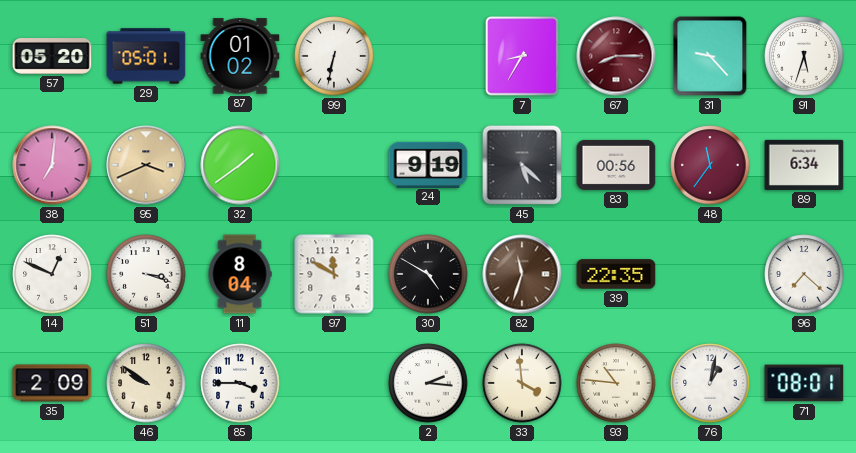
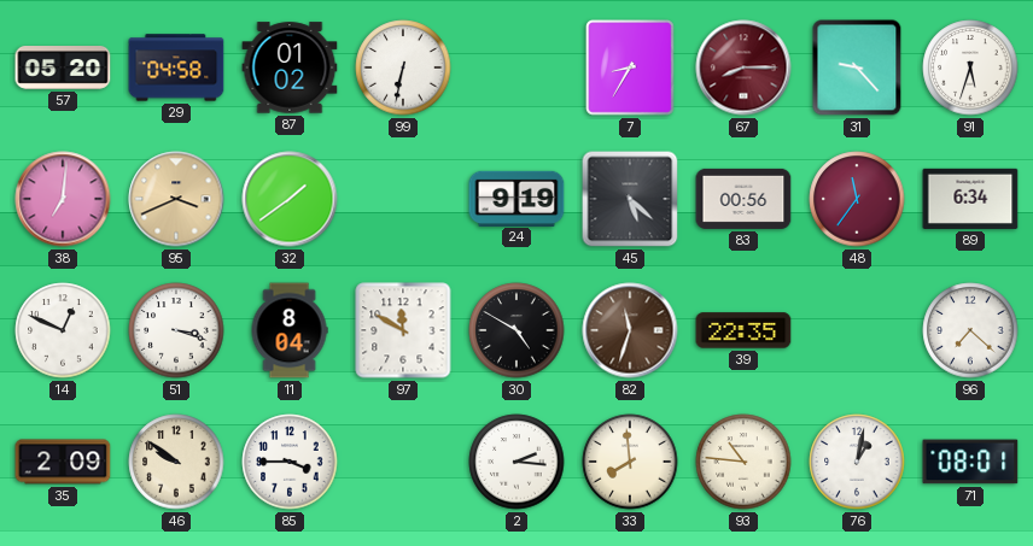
29: 05:01 -> 04:58 (176, 67)
33: 3:59 -> 7:59 (630, 462)
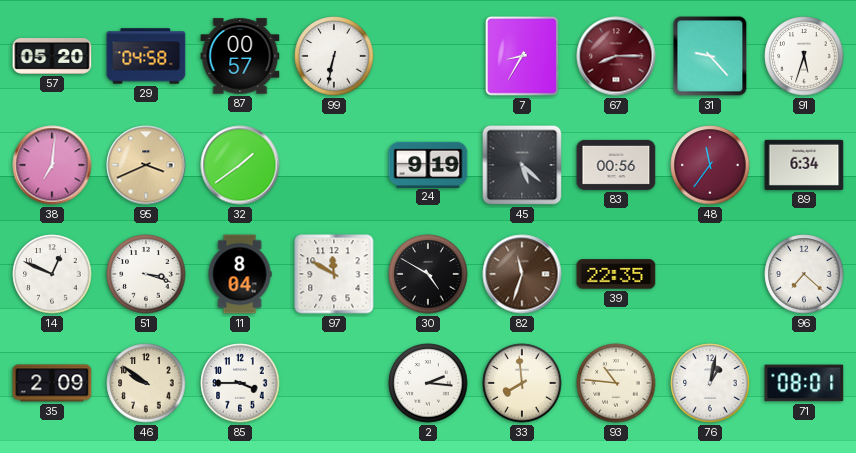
87: 01:02 -> 00:57 (240, 56)
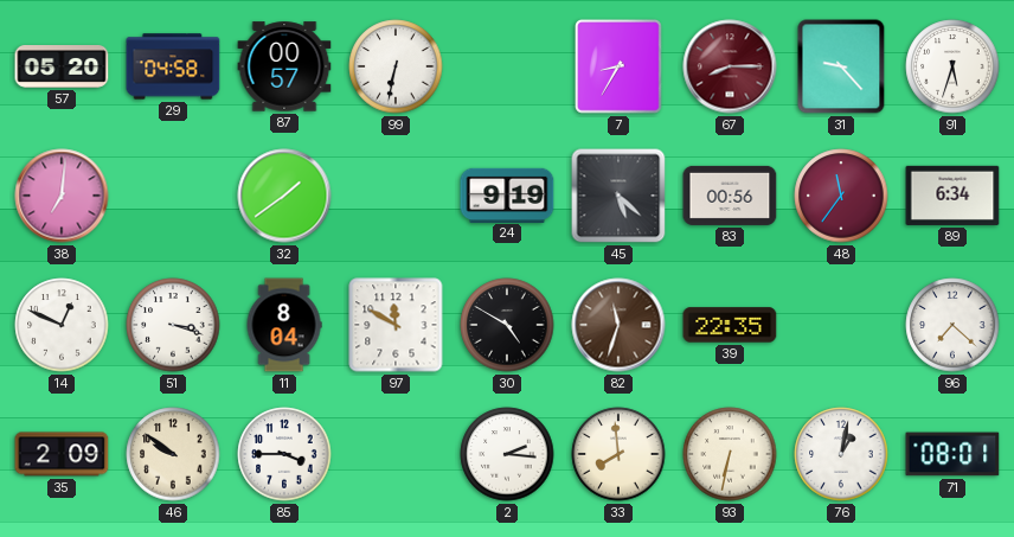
95: 3:41 -> none (146, 165)
93: 10:46 -> 6:32 (730, 454)
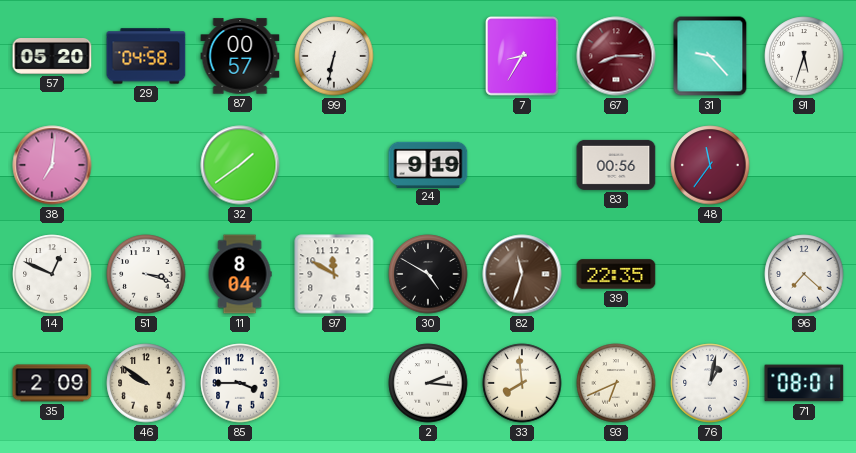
45: 5:22 -> none (618, 196)
89: 6:34 -> none (952, 196)
93: 6:32 -> 6:41 (616, 383)
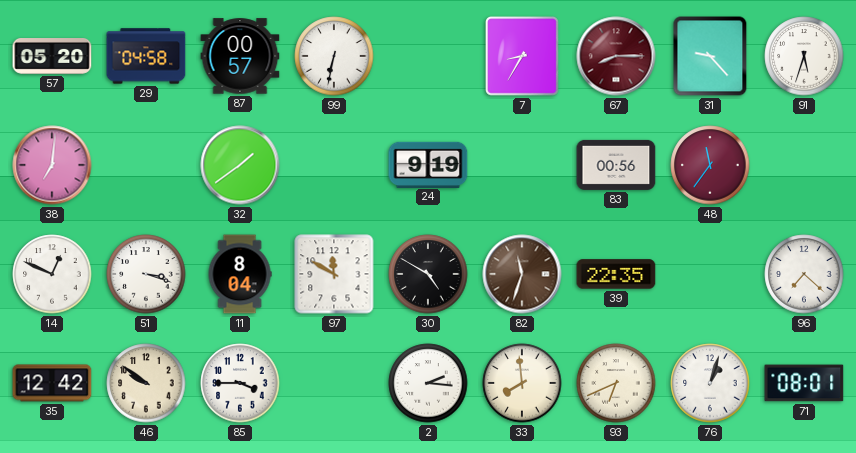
35: 2:09 -> 12:42 (52, 383)
76: 1:02 -> 1:03 (710, 383)
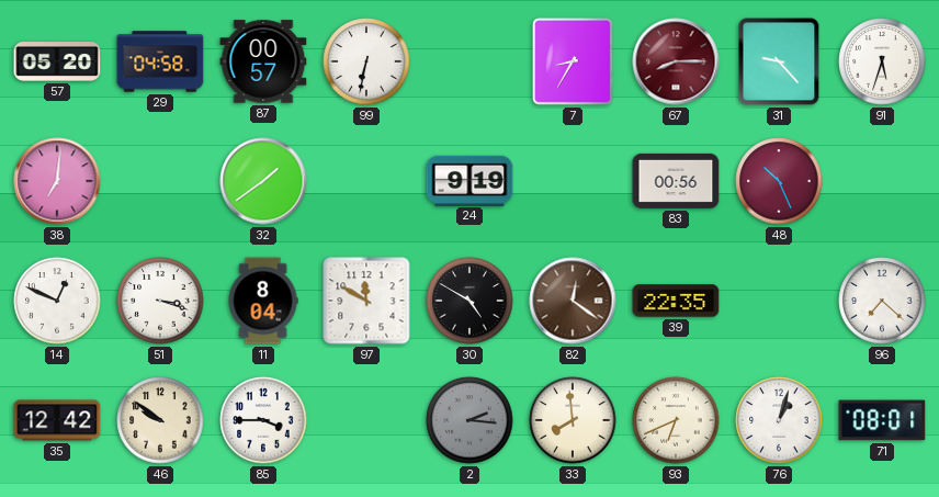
48: 11:36 -> 10:26 (779, 181)
82: 11:33 -> 12:21 (573, 301)
2 dial: white -> grey (470, 420)
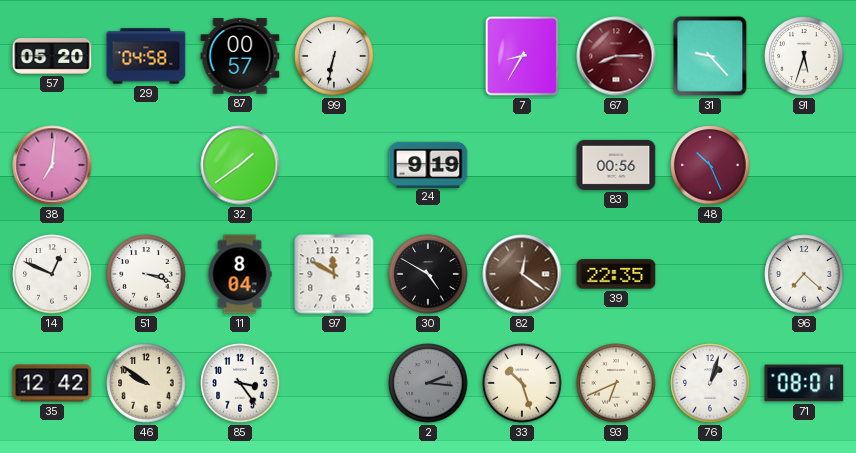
85: 3:45 -> 3:24 (240, 383)
33: 7:59 -> 10:27 (522, 383)
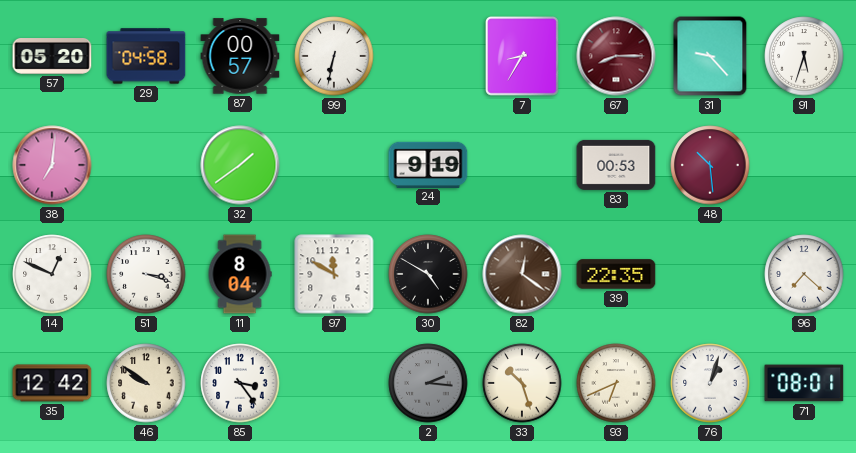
83: 00:56 -> 00:53 (616, 165)
48: 10:26 -> 10:29 (710, 165)
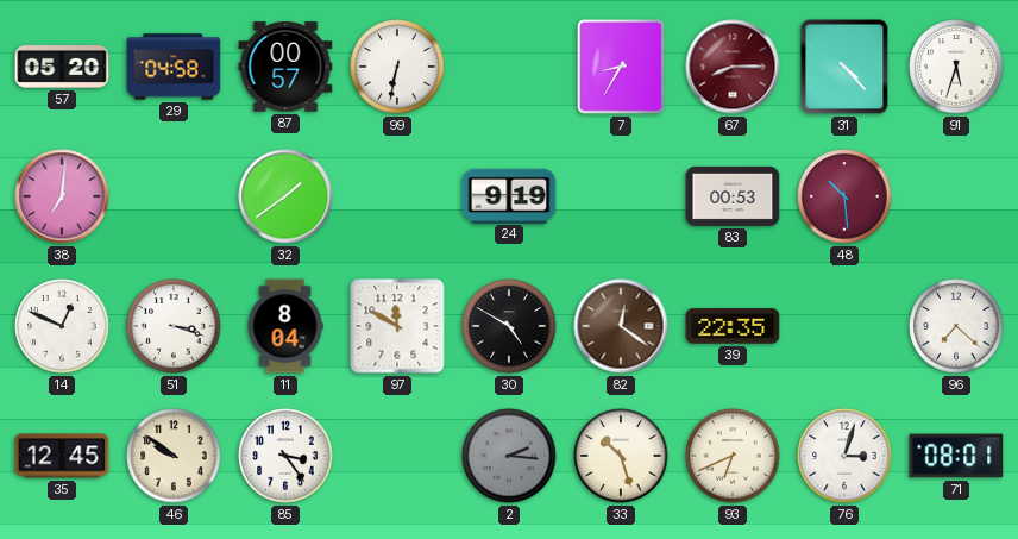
31: 9:23 -> 4:23 (844, 67)
35: 12:42 -> 12:45 (62, 456)
76: 1:03 -> 3:03 (844, 456)
